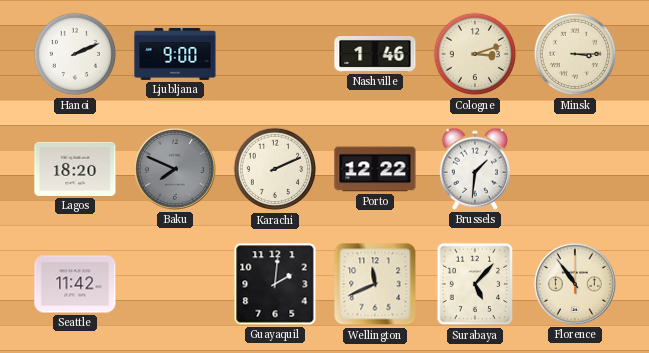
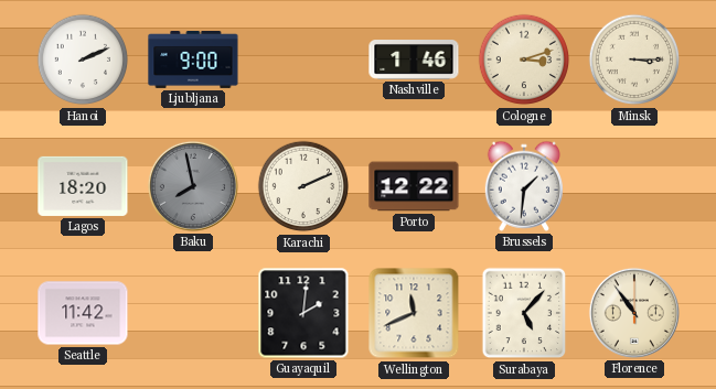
Baku: 7:49 -> 7:58 (193, 186)
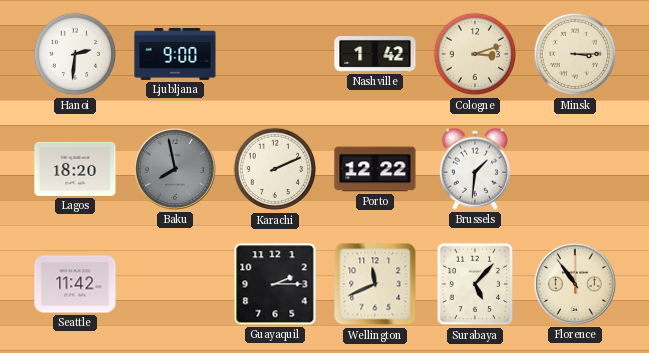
Hanoi: 2:11 -> 2:31 (75, 54)
Nashville: 1:46 -> 1:42 (375, 55)
Guayaquil: 2:01 -> 2:15 (275, 284)
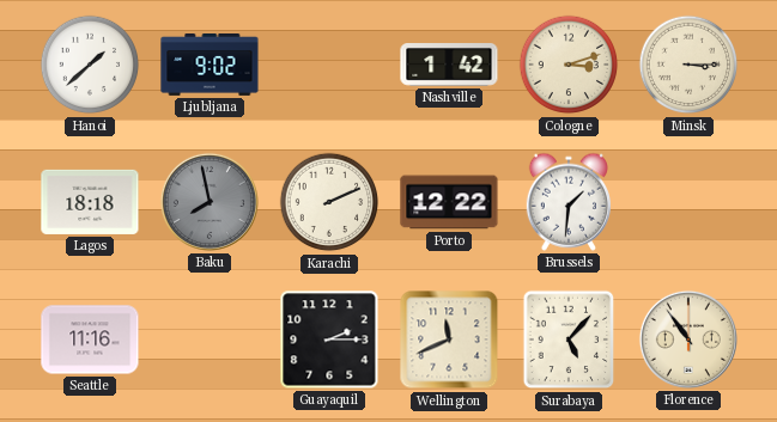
Hanoi: 2:31 -> 1:38 (90, 65)
Ljubljana: 9:00 -> 9:02 (210, 66)
Lagos: 18:20 -> 18:18 (90, 202)
Seattle: 11:42 -> 11:16 (90, 340)
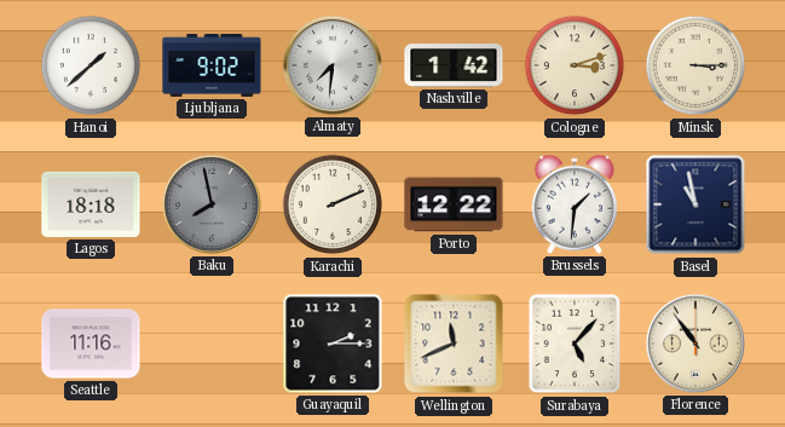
Almaty: none -> 7:31 (333, 65)
Basel: none -> 10:58 (695, 204)
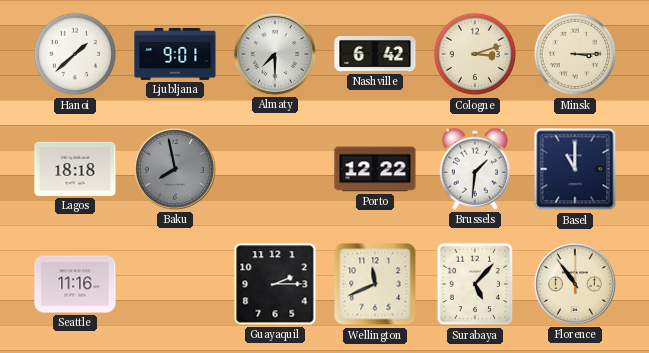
Ljubljana: 9:02 -> 9:01 (175, 55)
Almaty: 7:31 -> 7:30 (275, 54)
Nashville: 1:42 -> 6:42 (375, 55)
Karachi: 2:11 -> none (333, 204)
Basel: 10:58 -> 11:00 (575, 169)
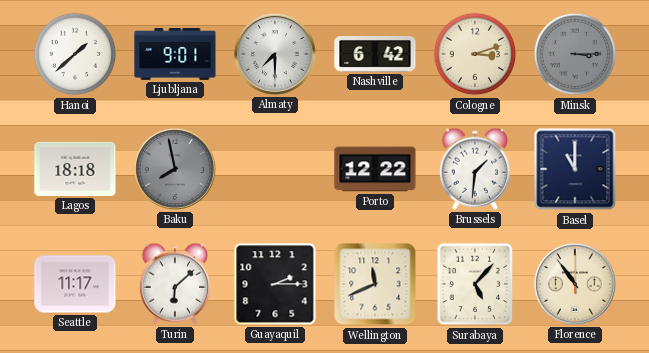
Minsk dial: cream -> grey (575, 54)
Seattle: 11:16 -> 11:17 (75, 284)
Turin: none -> 6:08 (174, 284)
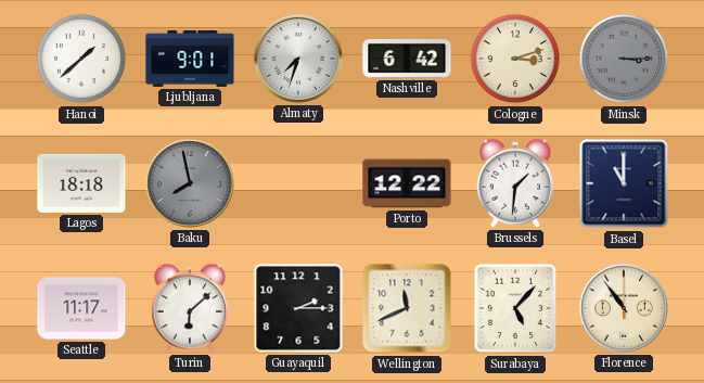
Almaty: 7:30 -> 7:33 (298, 59)
